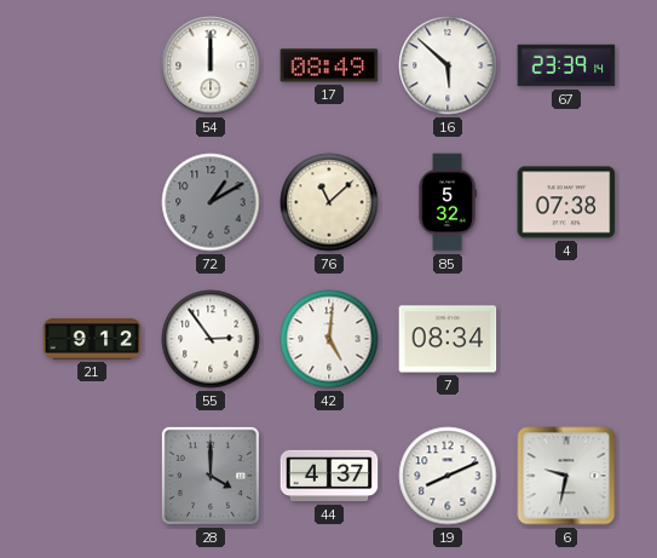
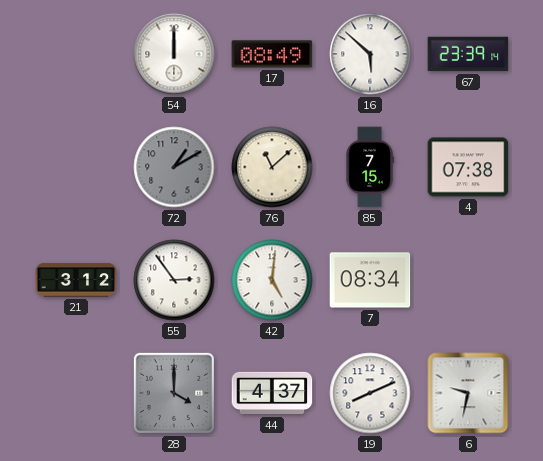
85: 5:32 -> 7:15 (370, 167)
21: 9:12 -> 3:12 (76, 280)
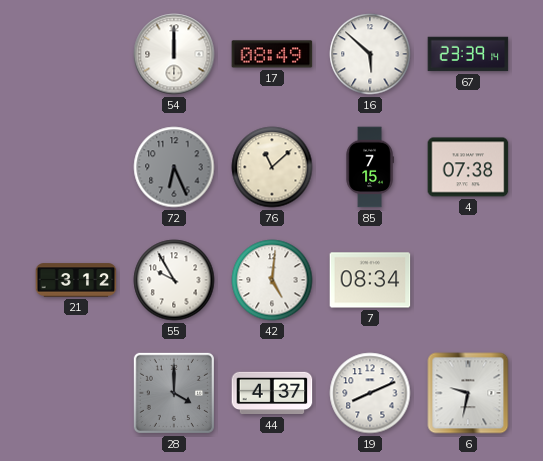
72: 1:10 -> 6:26 (174, 167)
55: 2:54 -> 9:55 (174, 280)
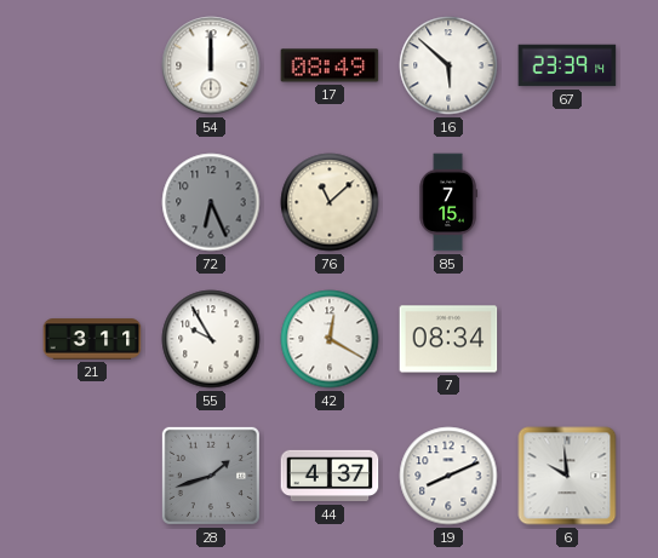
4: 07:38 -> none (468, 167)
21: 3:12 -> 3:11 (92, 339)
42: 5:01 -> 12:20 (330, 339)
28: 4:00 -> 1:42 (211, 476)
6: 9:32 -> 9:59 (567, 476)
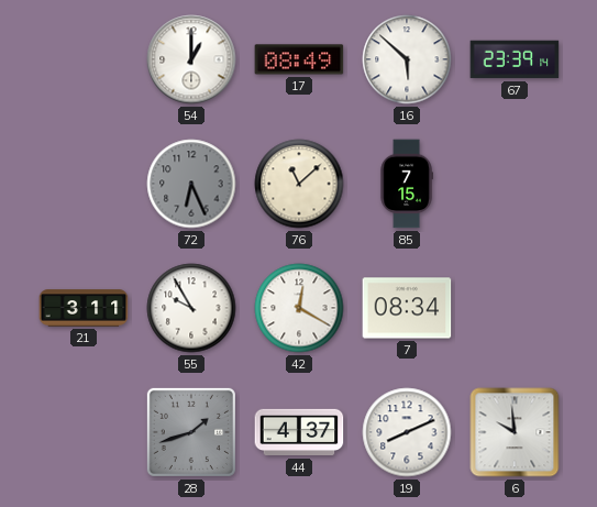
54: 12:00 -> 1:00 (191, 59)
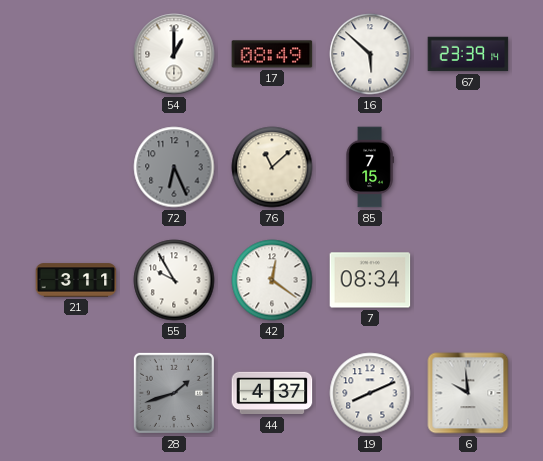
42: 12:20 -> 12:21 (272, 280)
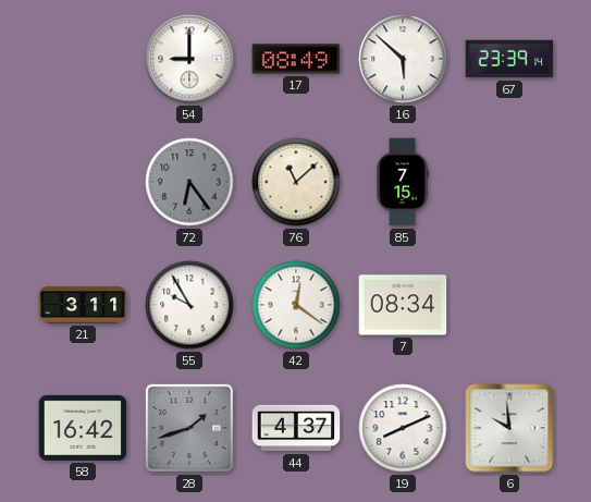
54: 1:00 -> 9:00 (189, 59)
72: 6:26 -> 6:24 (189, 182)
58: none -> 16:42 (83, 428)
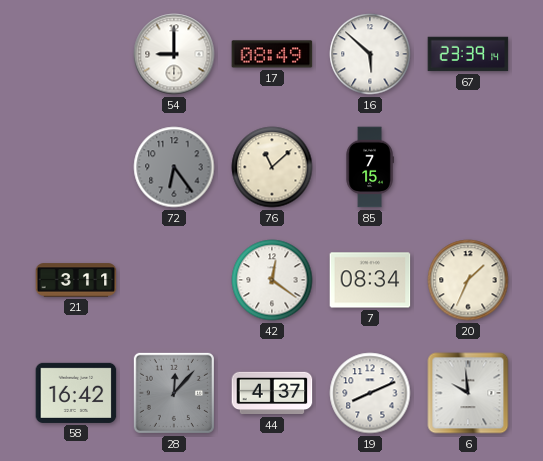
55: 9:55 -> none (189, 305)
20: none -> 1:34 (468, 280)
28: 1:42 -> 12:07 (174, 393)
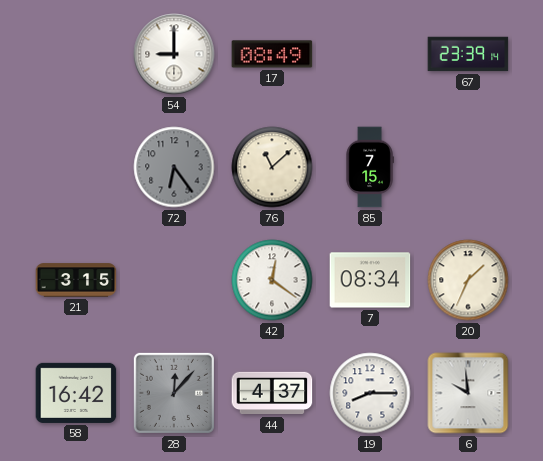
16: 5:52 -> none (370, 54)
21: 3:11 -> 3:15 (76, 280)
19: 8:11 -> 8:15 (370, 393)
